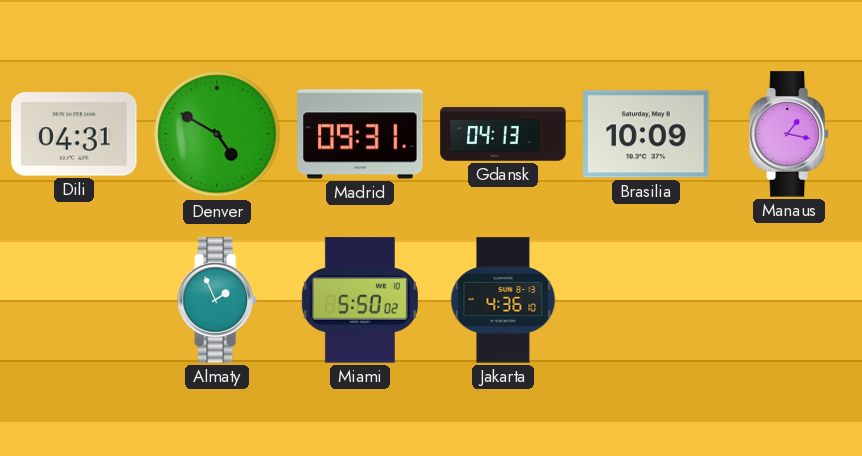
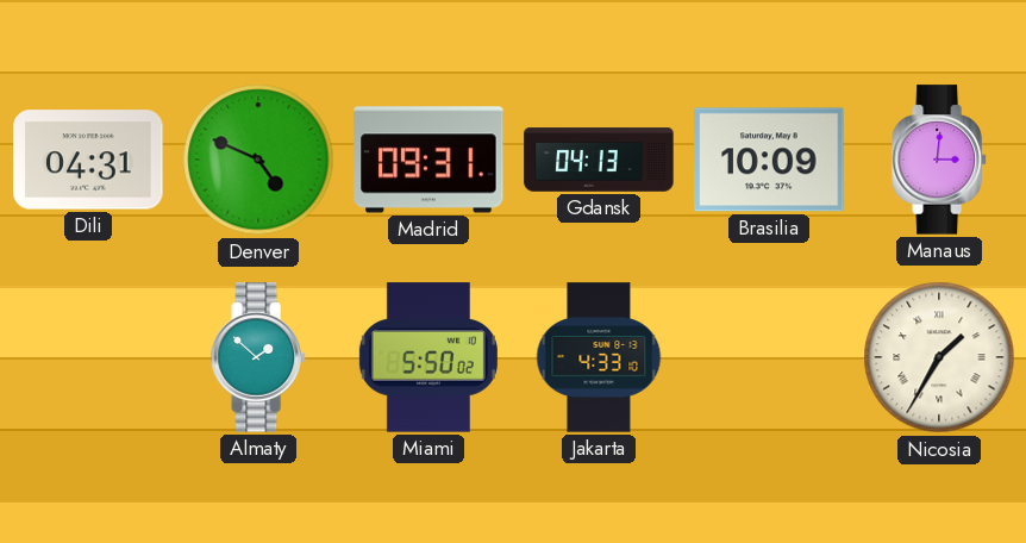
Denver: 4:50 -> 4:49 (258, 160)
Manaus: 1:17 -> 3:01 (939, 160)
Almaty: 1:56 -> 1:52 (258, 357)
Jakarta: 4:36 -> 4:33 (599, 357)
Nicosia: none -> 1:35 (939, 357)
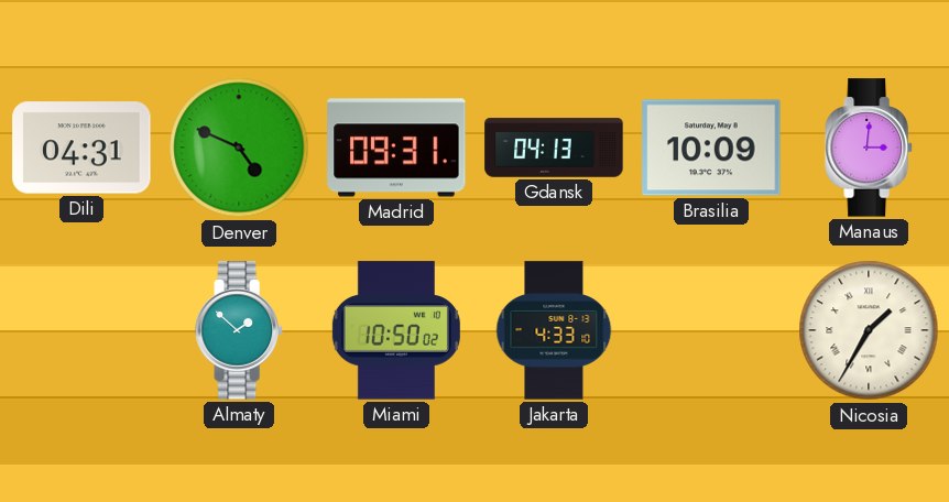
Miami: 5:50 -> 10:50 (396, 330)
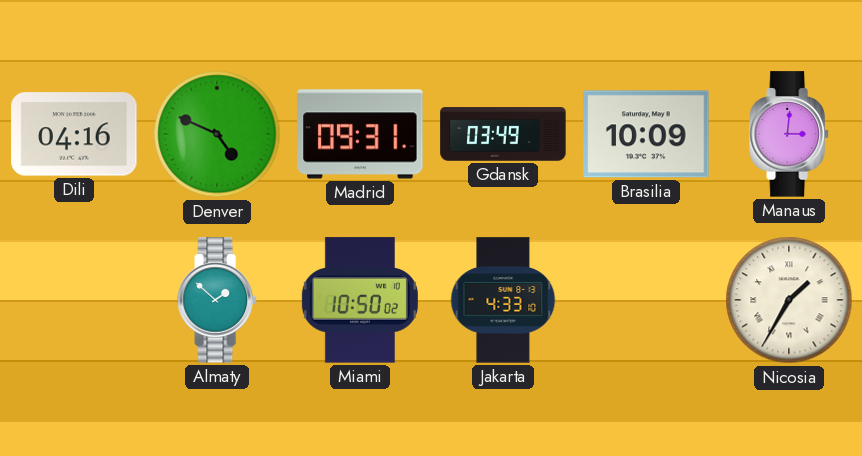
Dili: 04:31 -> 04:16 (74, 134)
Gdansk: 04:13 -> 03:49 (503, 134)
